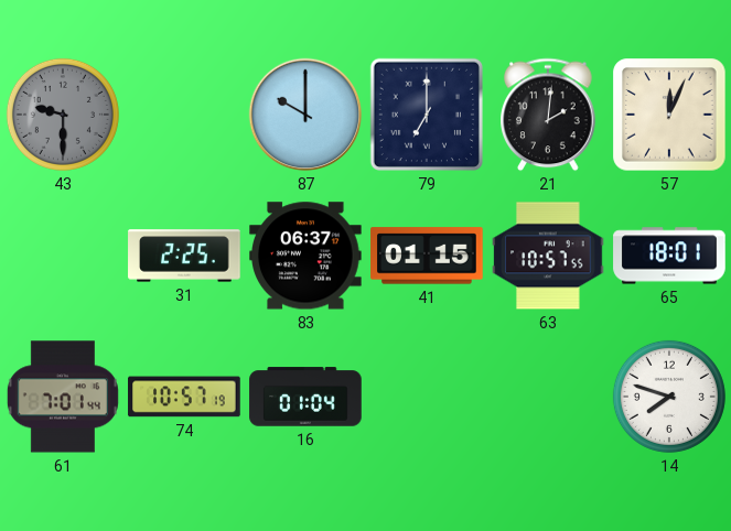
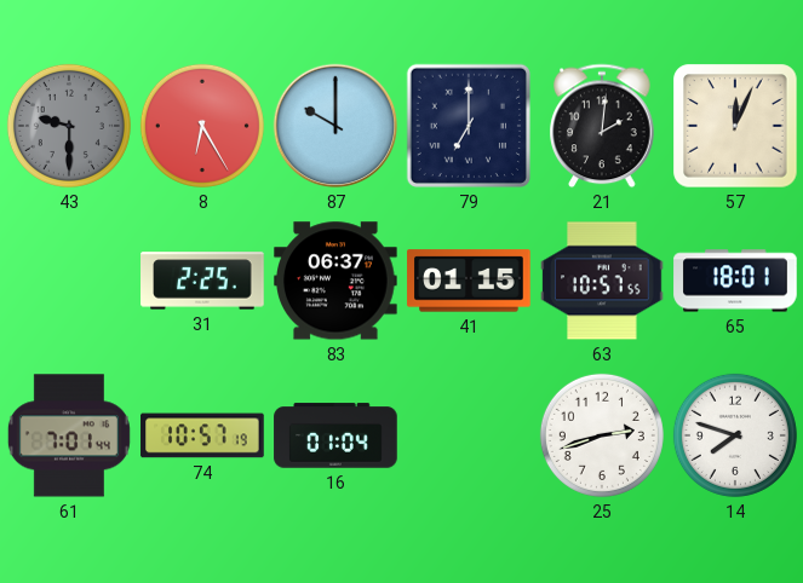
8: none -> 6:25 (202, 126)
25: none -> 2:42 (602, 435)
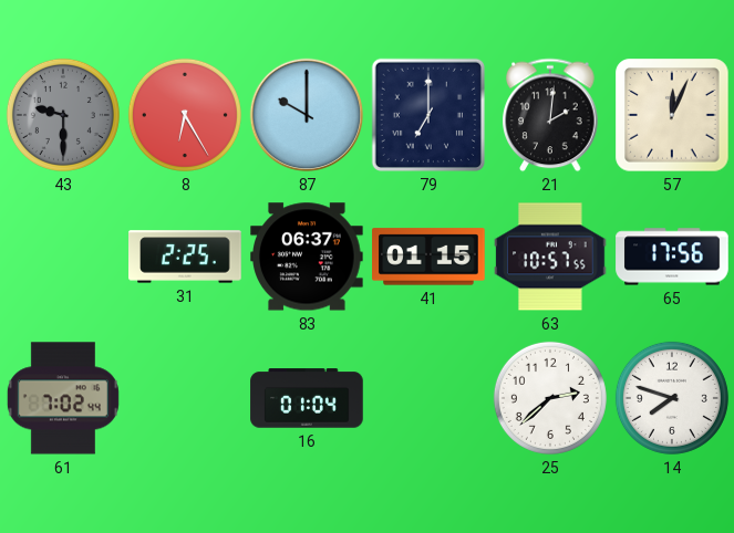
65: 18:01 -> 17:56 (672, 257)
61: 7:01 -> 7:02 (63, 398)
74: 10:57 -> none (202, 435)
25: 2:42 -> 2:38 (550, 398)
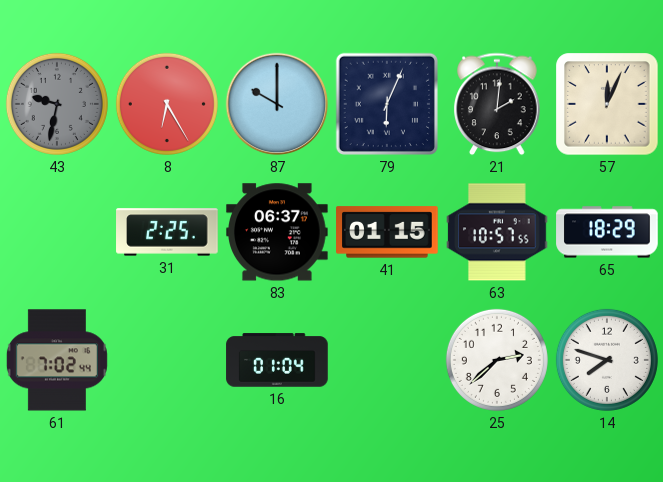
43: 9:30 -> 9:32 (57, 104)
79: 7:00 -> 6:04 (387, 104)
65: 17:56 -> 18:29 (607, 232)
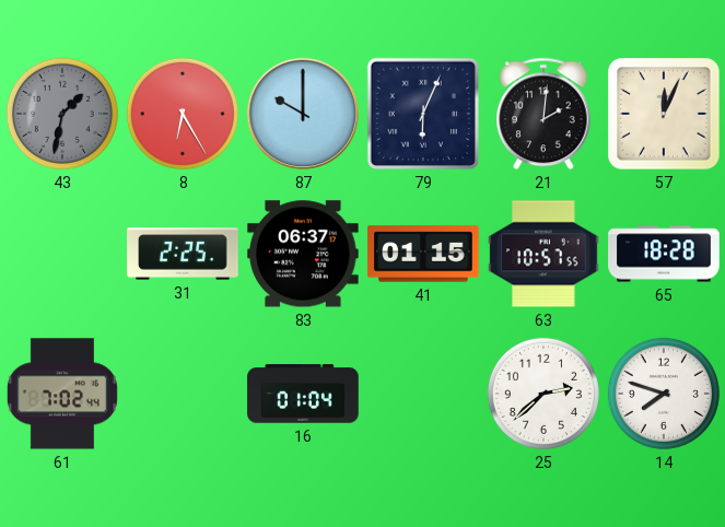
43: 9:32 -> 1:32 (62, 114)
65: 18:29 -> 18:28 (664, 254)
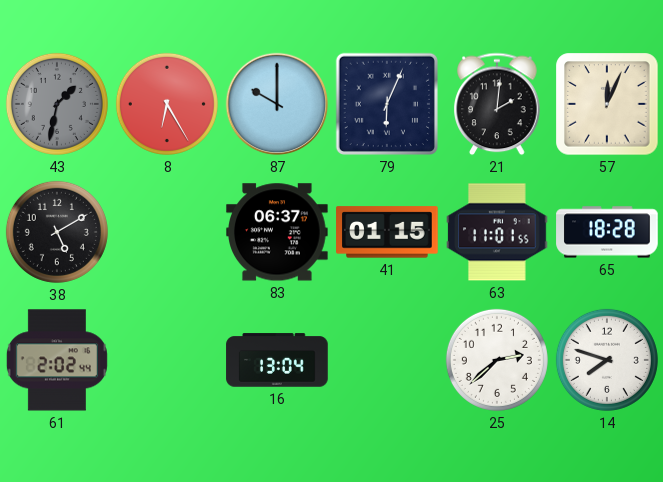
38: none -> 5:10 (57, 232)
31: 2:25 -> none (183, 254)
63: 10:57 -> 11:01 (497, 232)
61: 7:02 -> 2:02 (57, 360)
16: 01:04 -> 13:04 (277, 360)
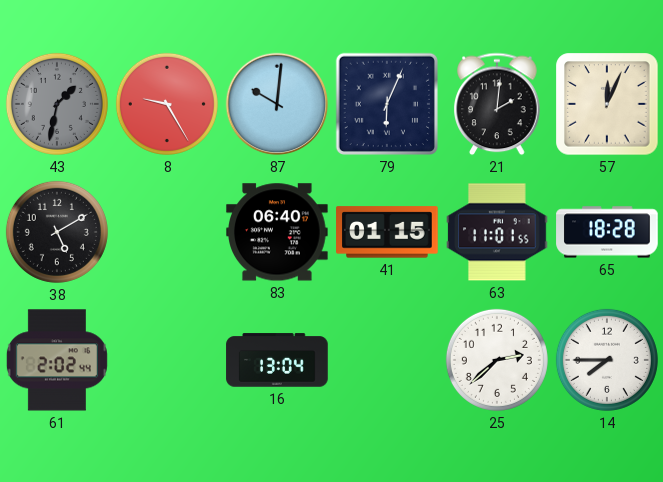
8: 6:25 -> 9:25 (167, 104)
87: 10:00 -> 10:01 (277, 104)
83: 06:37 -> 06:40 (277, 232)
14: 7:48 -> 7:45 (607, 360)
